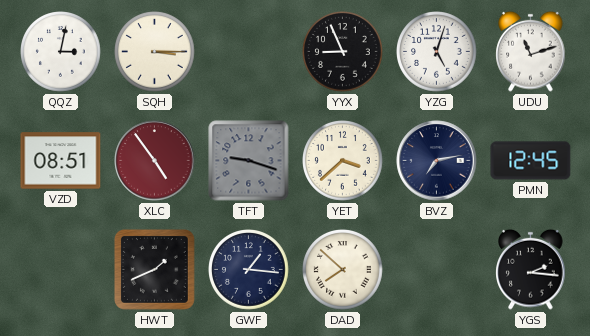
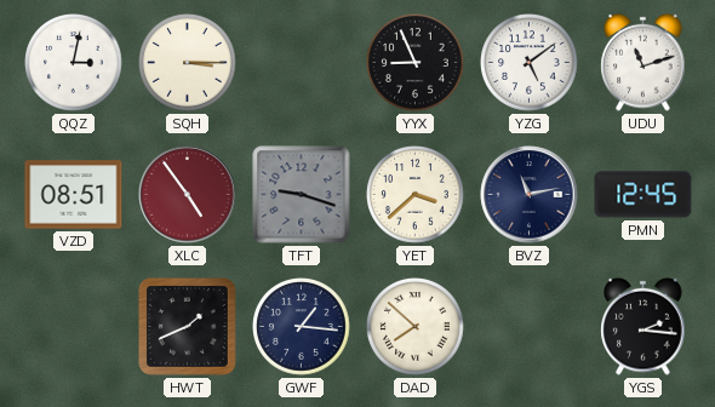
YZG: 5:03 -> 5:09 (530, 63)
BVZ: 7:13 -> 11:13 (530, 195)
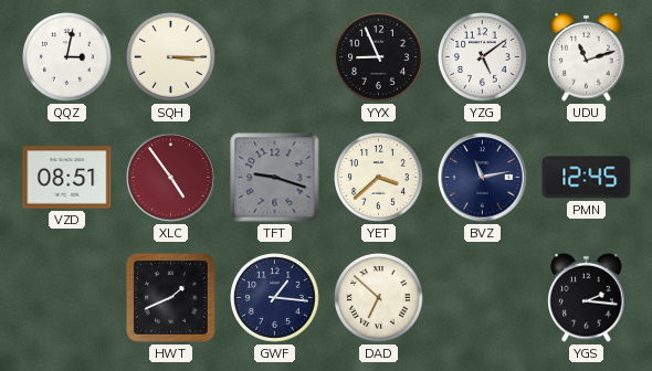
DAD: 7:52 -> 6:52 (379, 298)
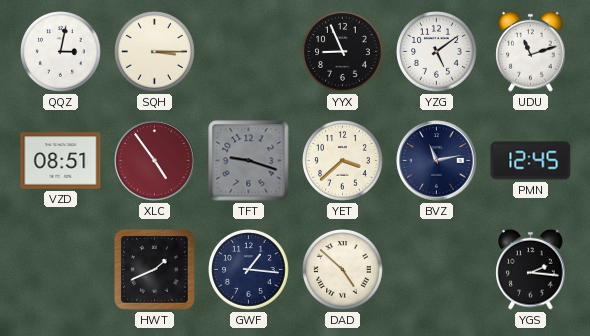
DAD: 6:52 -> 4:52 (343, 270)
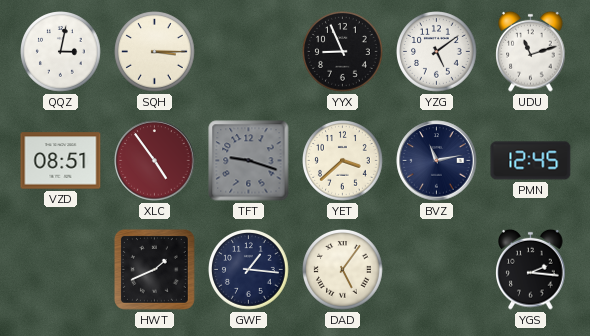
DAD: 4:52 -> 5:06 (343, 270)
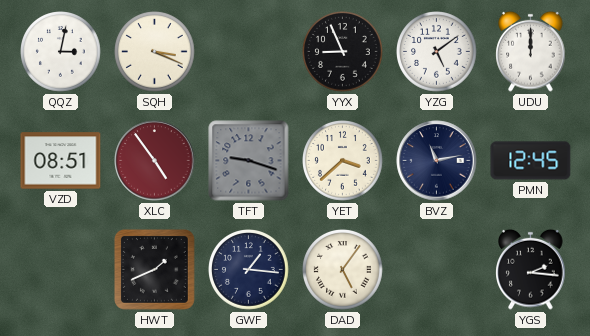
SQH: 3:15 -> 3:19 (155, 52)
UDU: 11:12 -> 12:00 (531, 51)
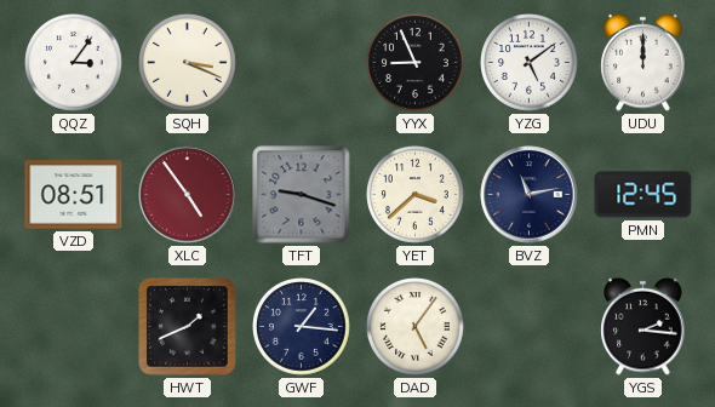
QQZ: 3:02 -> 3:06 (74, 63)
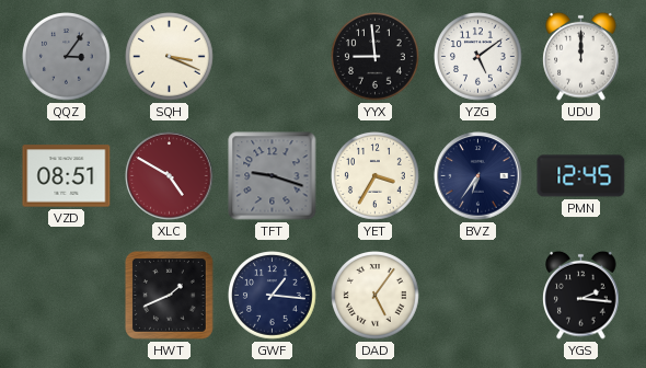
QQZ dial: white -> grey (67, 57)
YYX: 8:56 -> 8:59 (376, 57)
XLC: 4:54 -> 4:50 (170, 176)
YET: 3:38 -> 3:35 (376, 176)
BVZ: 11:13 -> 6:36 (478, 176)
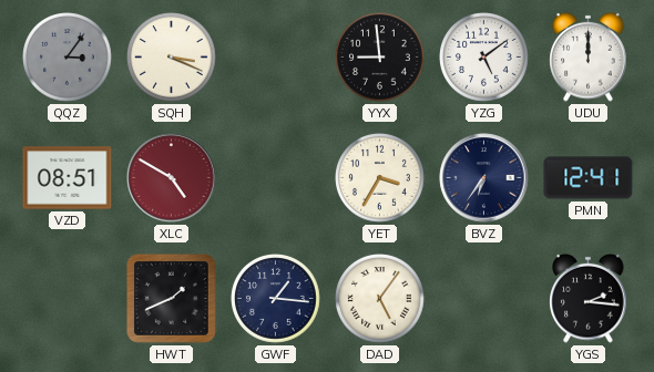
TFT: 9:18 -> none (273, 176)
PMN: 12:45 -> 12:41 (589, 178)
